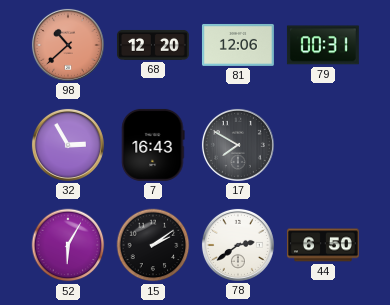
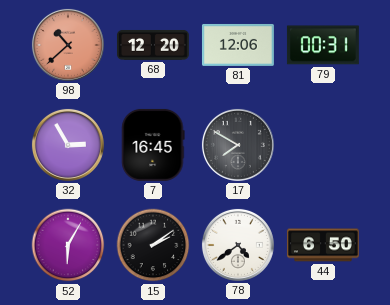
7: 16:43 -> 16:45 (153, 145)
78: 2:39 -> 4:39 (238, 245)
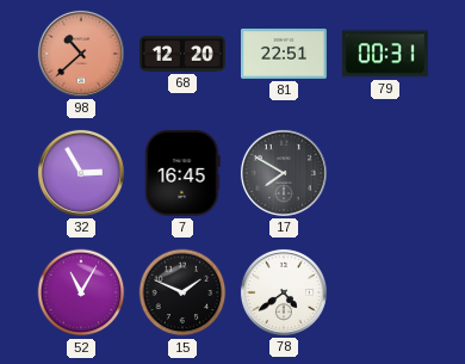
81: 12:06 -> 22:51 (284, 54)
52: 6:05 -> 11:05 (81, 292)
15: 2:09 -> 1:49 (182, 292)
44: 6:50 -> none (323, 245)
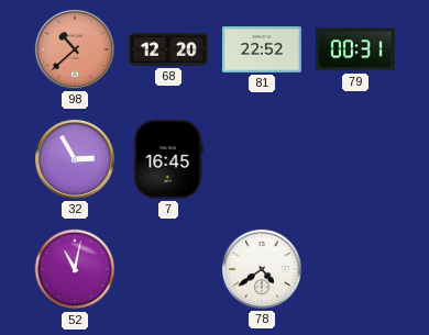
81: 22:51 -> 22:52 (262, 49)
17: 7:50 -> none (284, 173)
52: 11:05 -> 11:02 (75, 269)
15: 1:49 -> none (182, 292)
